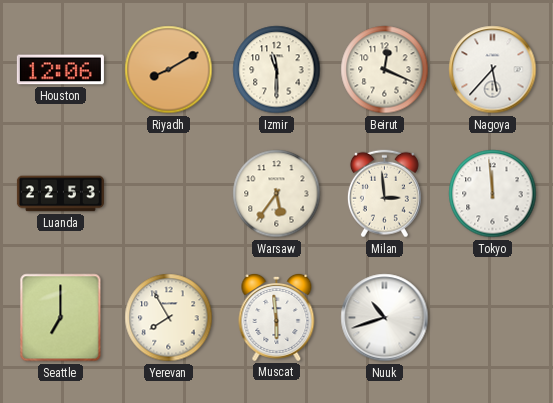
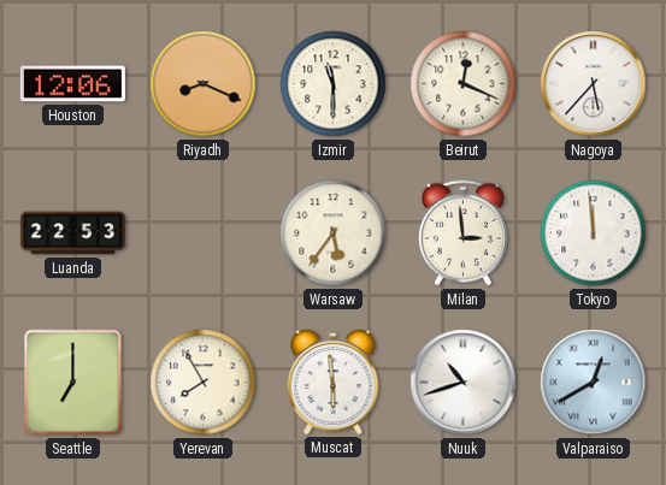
Riyadh: 8:10 -> 8:19 (204, 84)
Valparaiso: none -> 12:40 (594, 383)
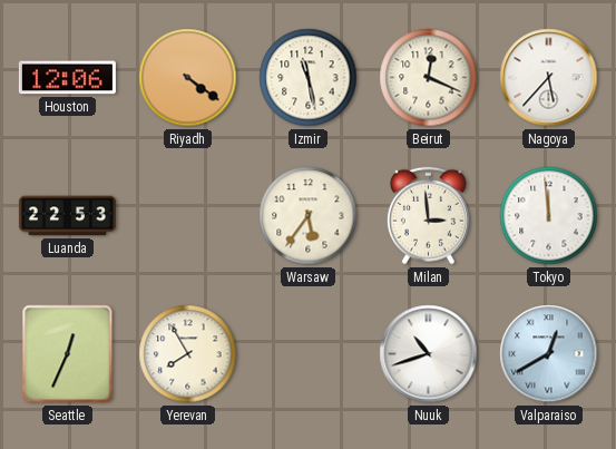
Riyadh: 8:19 -> 4:21 (188, 78)
Izmir: 11:30 -> 11:28 (309, 78)
Seattle: 7:00 -> 12:34 (68, 354)
Muscat: 5:59 -> none (334, 382)
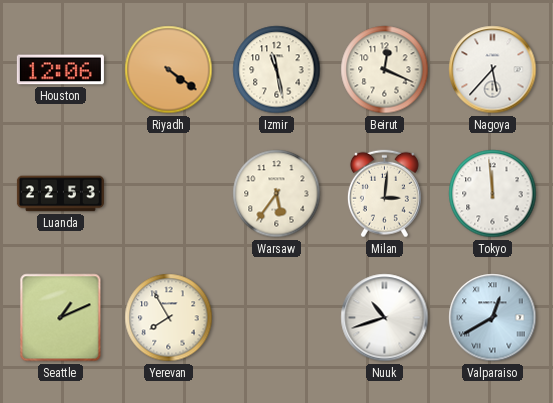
Milan: 2:59 -> 3:01 (384, 194)
Seattle: 12:34 -> 1:11 (61, 318)
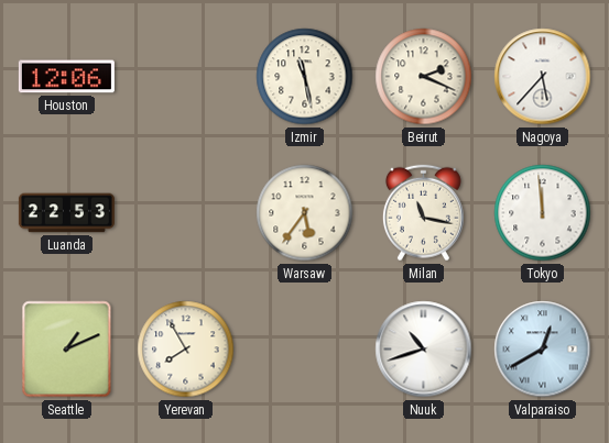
Riyadh: 4:21 -> none (169, 70)
Beirut: 12:19 -> 2:19 (424, 77)
Milan: 3:01 -> 11:17 (423, 213)
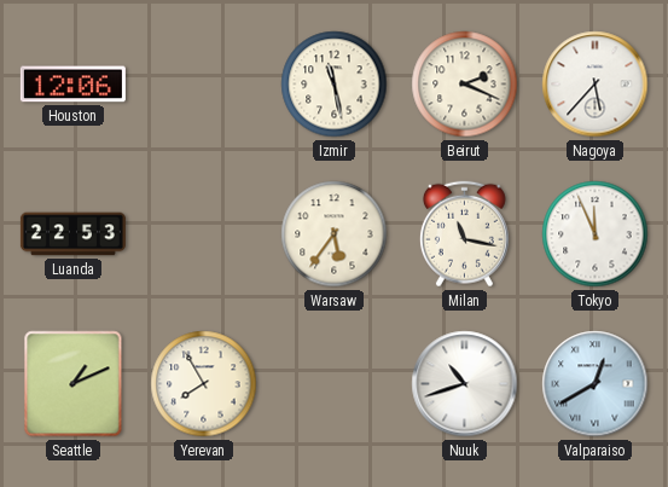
Tokyo: 11:59 -> 11:56 (596, 234)
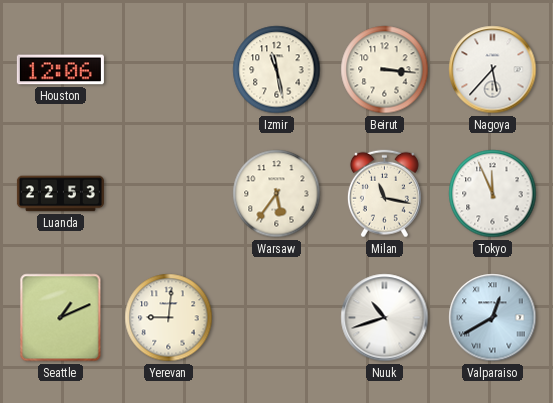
Beirut: 2:19 -> 3:16 (385, 70)
Yerevan: 7:55 -> 9:01 (169, 318)
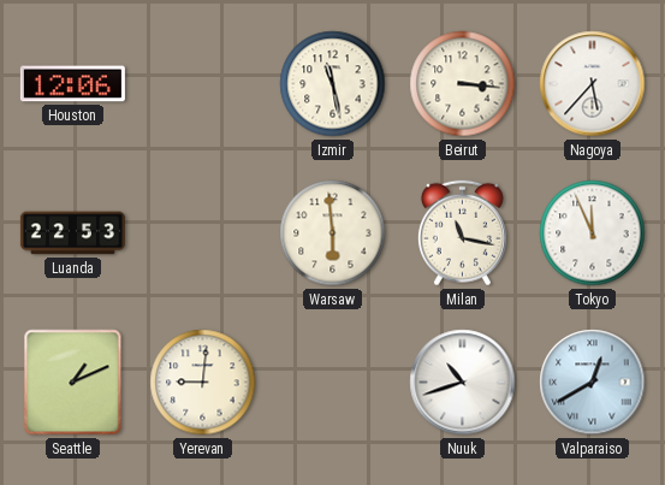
Warsaw: 5:36 -> 5:59 (333, 233)
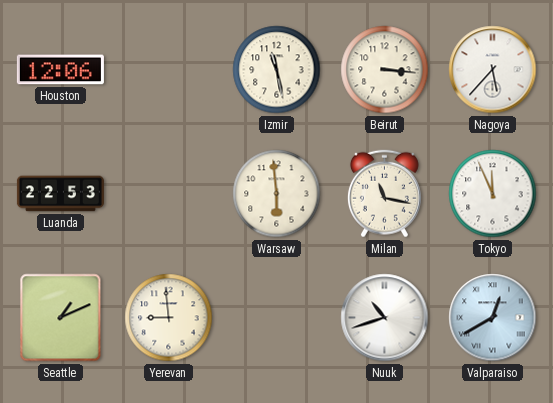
Yerevan: 9:01 -> 8:59 (169, 318)
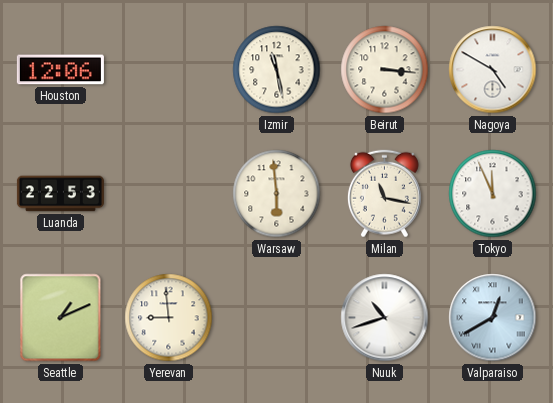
Nagoya: 5:37 -> 4:50 (493, 70)
